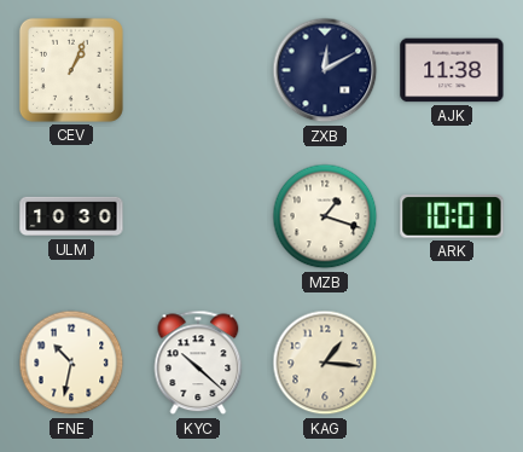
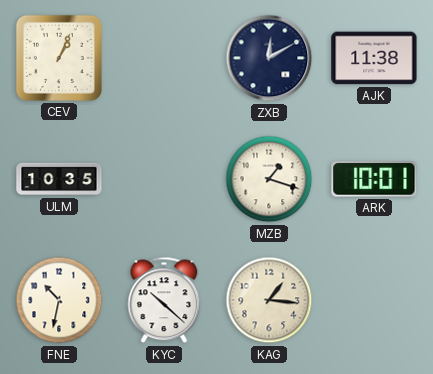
ULM: 10:30 -> 10:35 (59, 179)
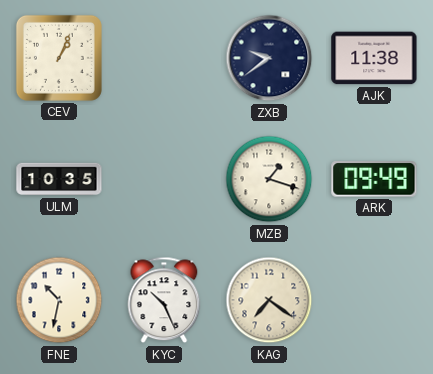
ZXB: 12:10 -> 9:39 (269, 58)
ARK: 10:01 -> 09:49 (374, 179)
KYC: 10:22 -> 10:26 (164, 300)
KAG: 1:16 -> 7:21 (269, 300)
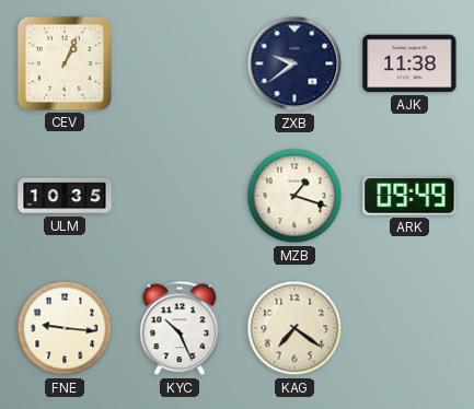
FNE: 10:32 -> 9:16 (65, 328)
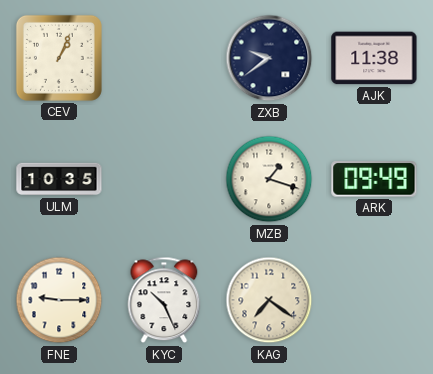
FNE: 9:16 -> 9:15 (59, 300)
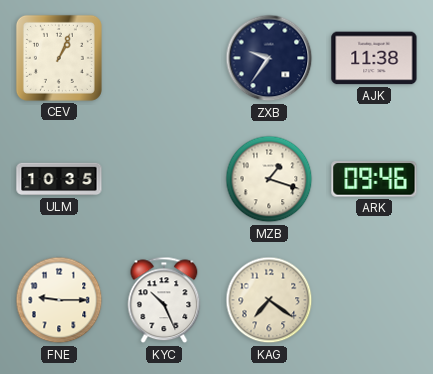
ZXB: 9:39 -> 9:36 (269, 58)
ARK: 09:49 -> 09:46 (374, 179)
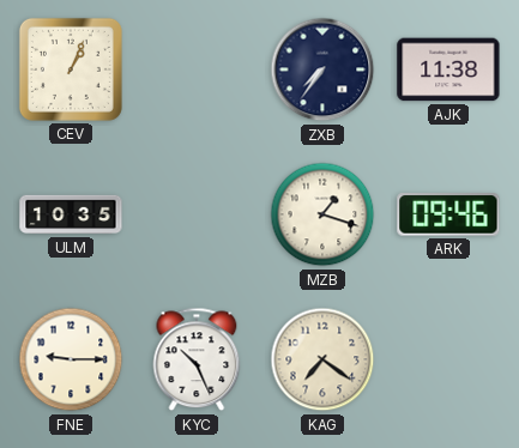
ZXB: 9:36 -> 7:36 (322, 69)
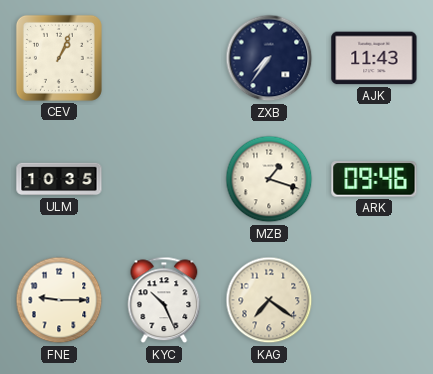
AJK: 11:38 -> 11:43 (374, 58)
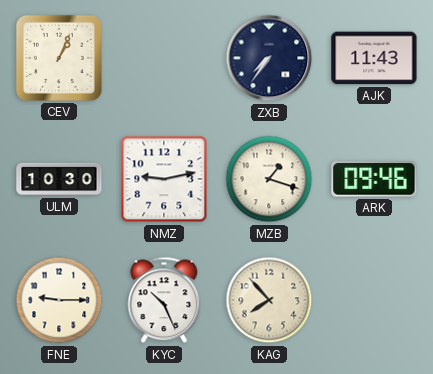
ULM: 10:35 -> 10:30 (59, 179)
NMZ: none -> 9:13 (164, 179)
KAG: 7:21 -> 7:53 (269, 300)
